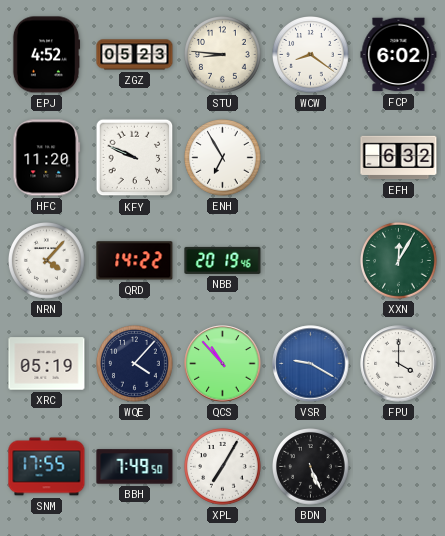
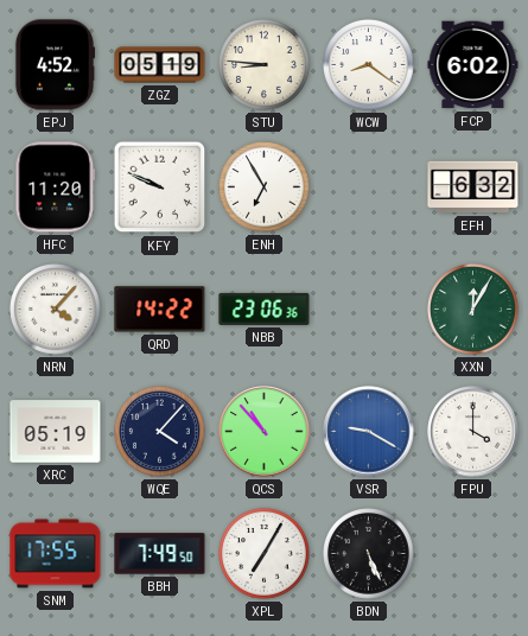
ZGZ: 05:23 -> 05:19 (160, 65)
NBB: 20:19 -> 23:06 (265, 309)
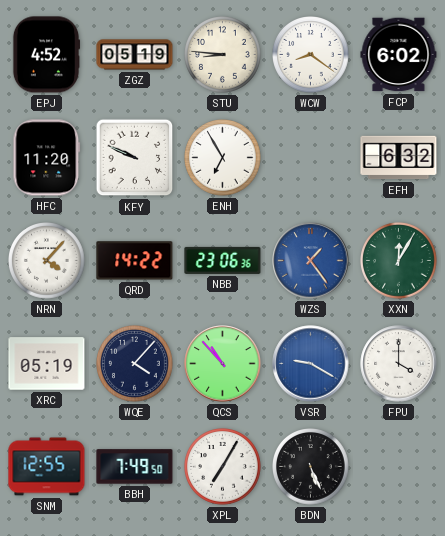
WZS: none -> 1:24 (311, 261)
SNM: 17:55 -> 12:55 (47, 467)
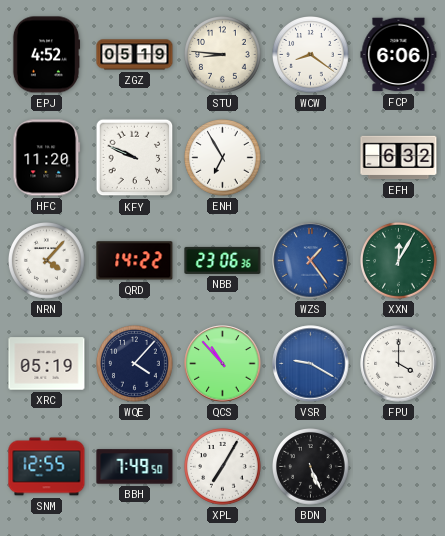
FCP: 6:02 -> 6:06 (399, 55)
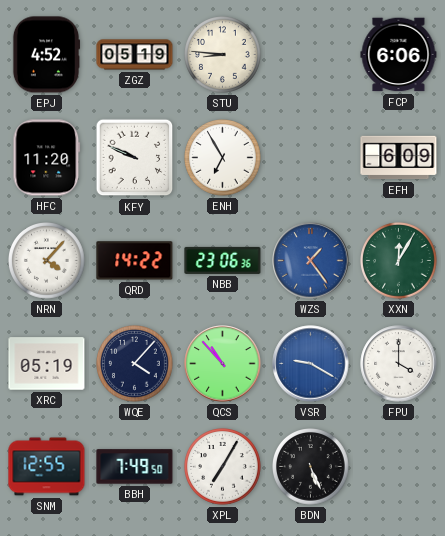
WCW: 8:21 -> none (311, 55)
EFH: 6:32 -> 6:09 (399, 158)
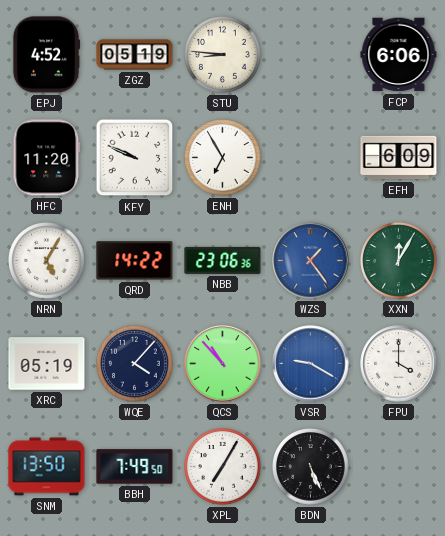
NRN: 4:07 -> 5:05 (47, 261)
SNM: 12:55 -> 13:50 (47, 467)
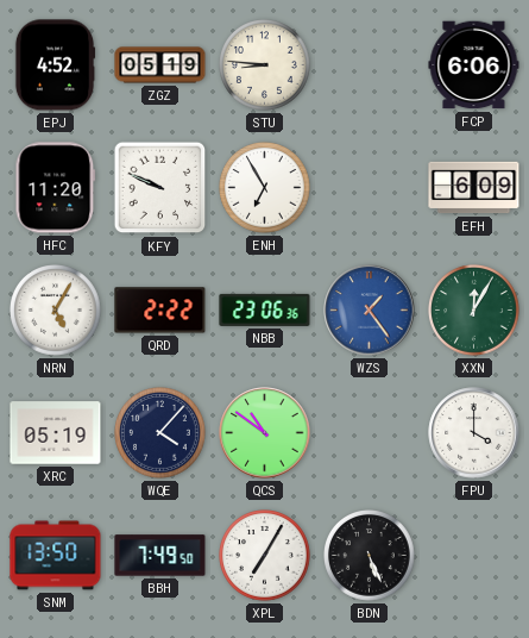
QRD: 14:22 -> 2:22 (160, 311)
QCS: 10:53 -> 10:51 (265, 433)
VSR: 9:20 -> none (311, 364)
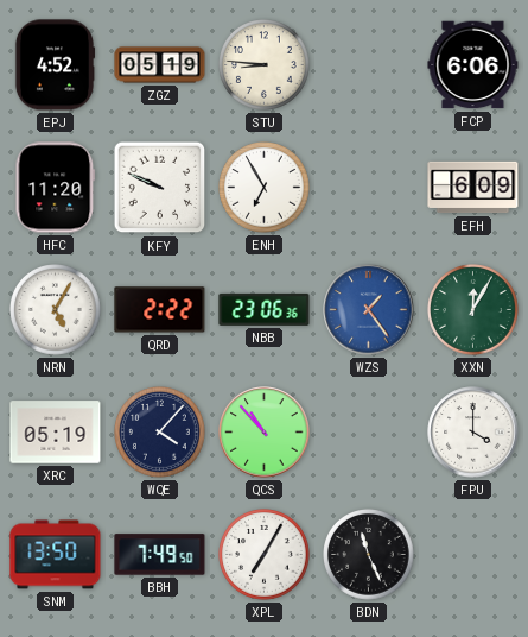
QCS: 10:51 -> 10:53 (265, 433)
BDN: 5:26 -> 11:26 (369, 555)
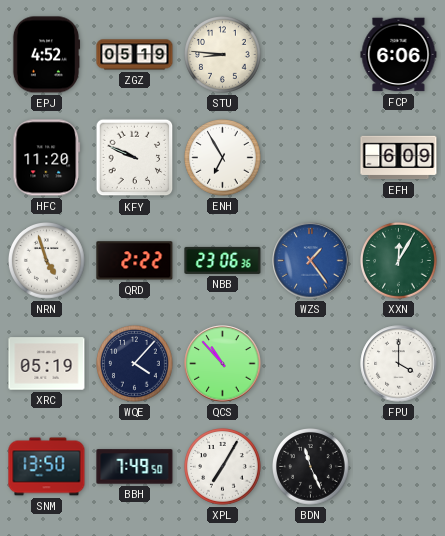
NRN: 5:05 -> 4:57 (47, 261)
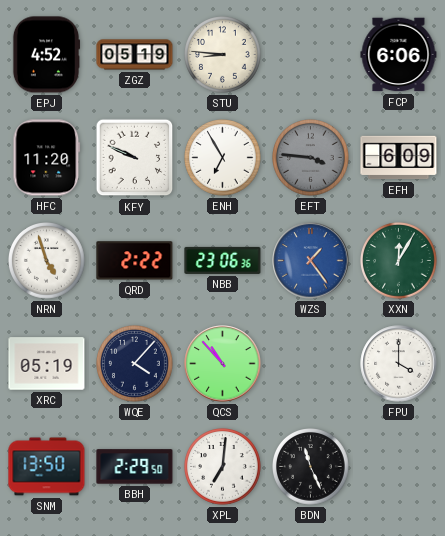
EFT: none -> 3:46 (311, 158)
BBH: 7:49 -> 2:29 (135, 467)
XPL: 7:05 -> 7:01 (223, 467)
